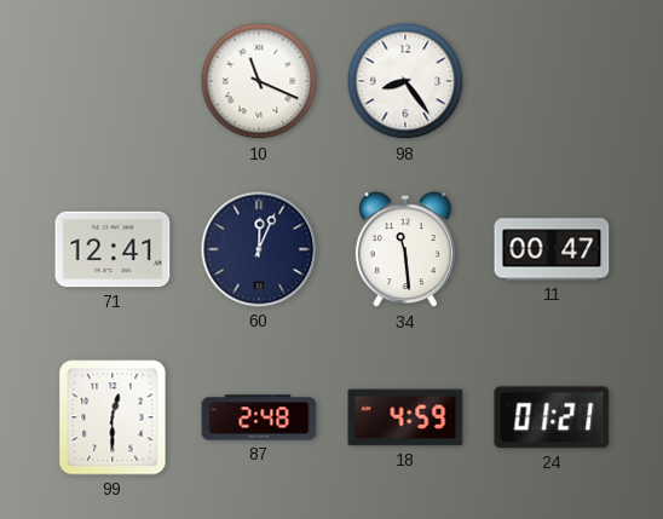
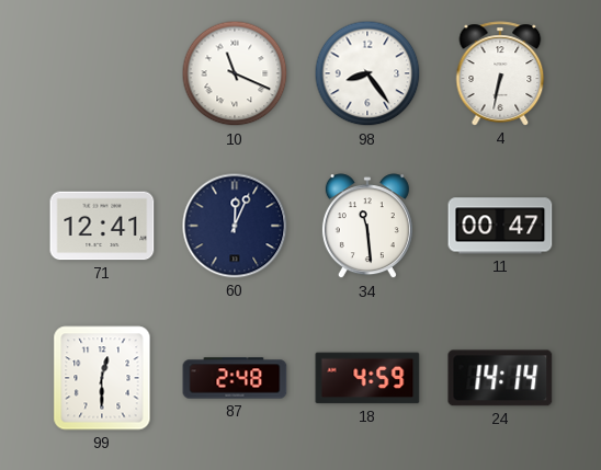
4: none -> 6:32 (500, 73)
24: 01:21 -> 14:14 (500, 378)
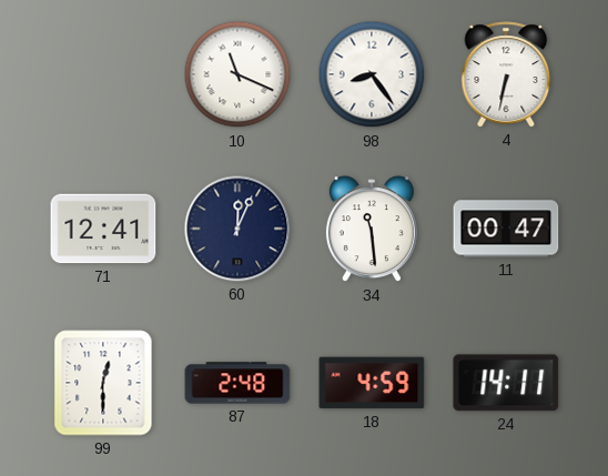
24: 14:14 -> 14:11 (506, 383)
